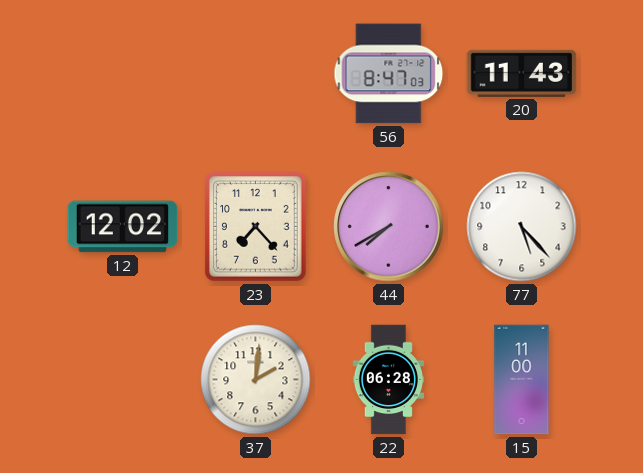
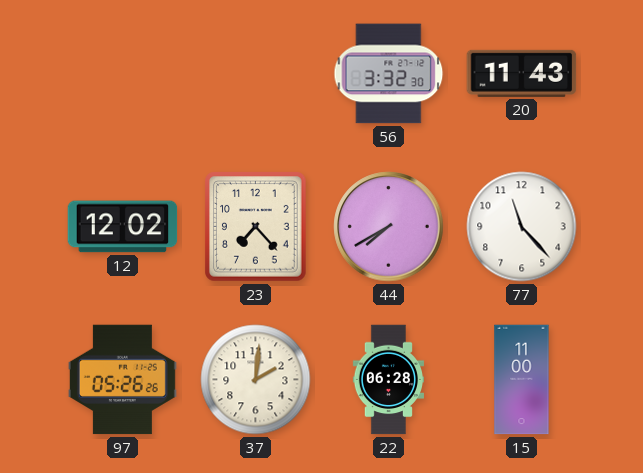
56: 8:47 -> 3:32 (389, 74)
77: 5:23 -> 11:23 (522, 227)
97: none -> 05:26 (122, 380)
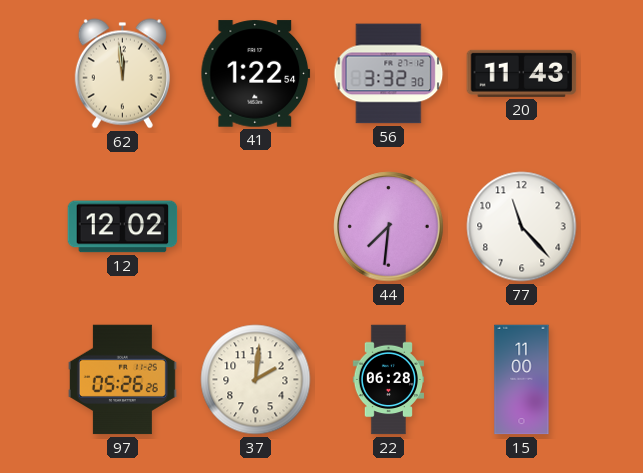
62: none -> 11:59 (122, 74)
41: none -> 1:22 (256, 74)
23: 7:23 -> none (256, 227)
44: 7:40 -> 7:31 (389, 227)
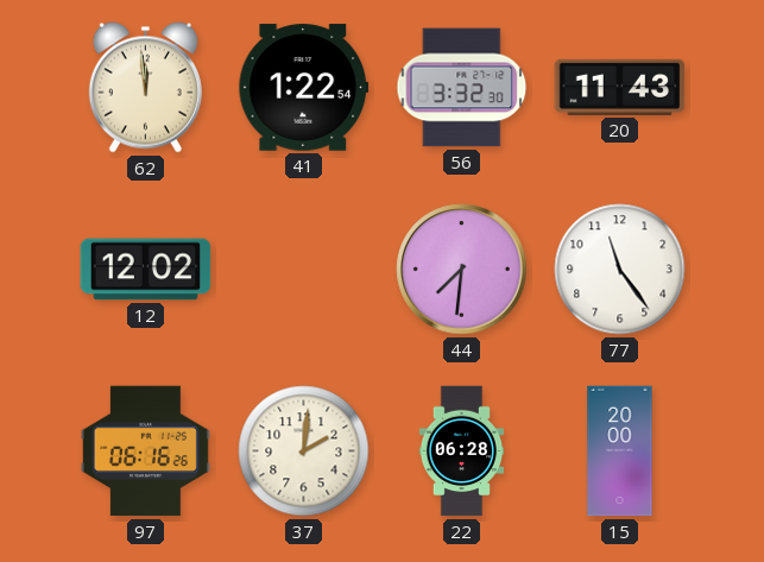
77: 11:23 -> 11:24 (620, 270)
97: 05:26 -> 06:16 (145, 452)
15: 11:00 -> 20:00 (620, 452)
